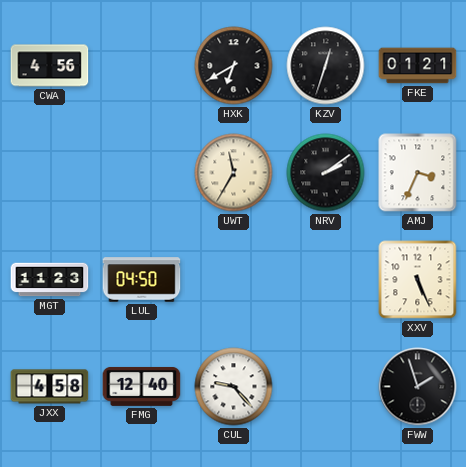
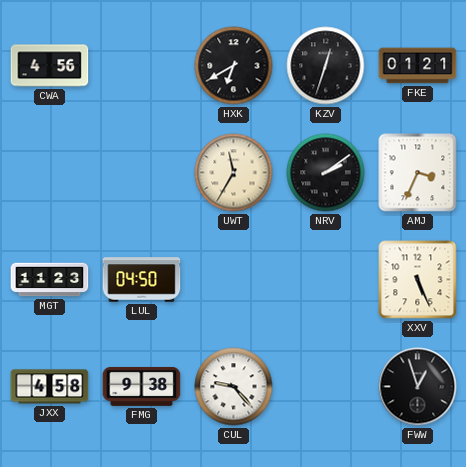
FMG: 12:40 -> 9:38 (142, 386)
FWW: 1:57 -> 12:57 (418, 387)
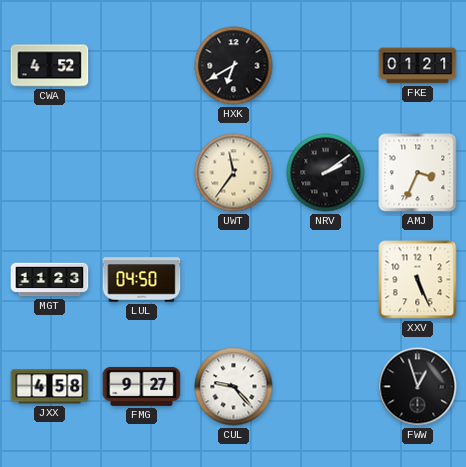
CWA: 4:56 -> 4:52 (50, 66)
KZV: 12:33 -> none (326, 66)
UWT: 11:35 -> 11:36 (234, 173)
FMG: 9:38 -> 9:27 (142, 386)
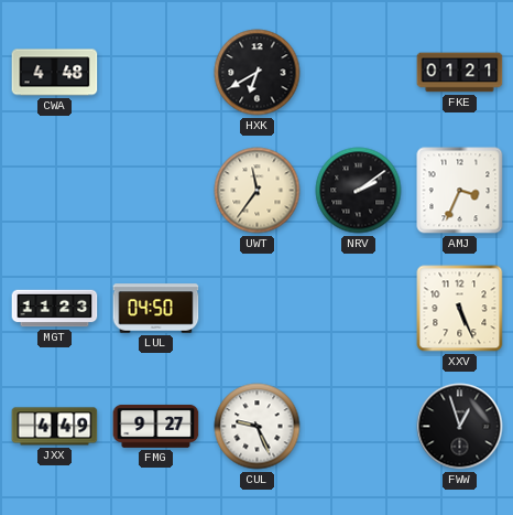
CWA: 4:52 -> 4:48 (55, 73)
JXX: 4:58 -> 4:49 (55, 427)
CUL: 9:23 -> 9:26 (258, 427)
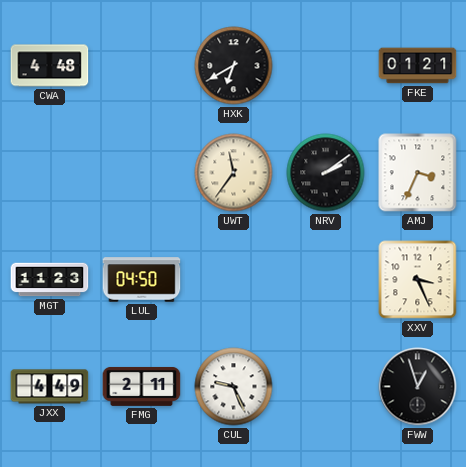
XXV: 5:26 -> 3:26 (418, 280)
FMG: 9:27 -> 2:11 (142, 386)
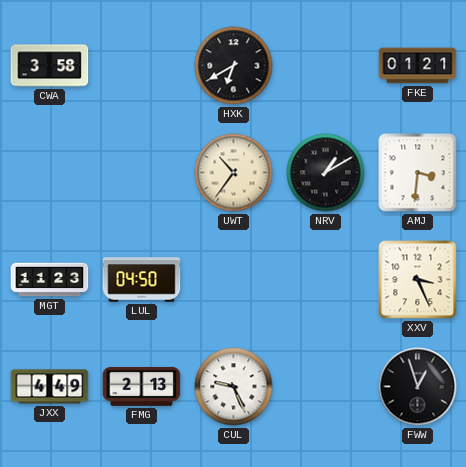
CWA: 4:48 -> 3:58 (50, 66)
UWT: 11:36 -> 10:36 (234, 173)
NRV: 2:09 -> 1:10 (326, 173)
AMJ: 3:34 -> 3:31 (418, 173)
FMG: 2:11 -> 2:13 (142, 386)
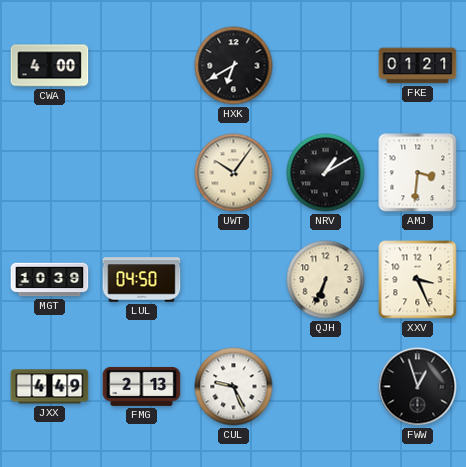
CWA: 3:58 -> 4:00 (50, 66)
UWT: 10:36 -> 10:06 (234, 173)
MGT: 11:23 -> 10:39 (50, 280)
QJH: none -> 6:34 (326, 280)
